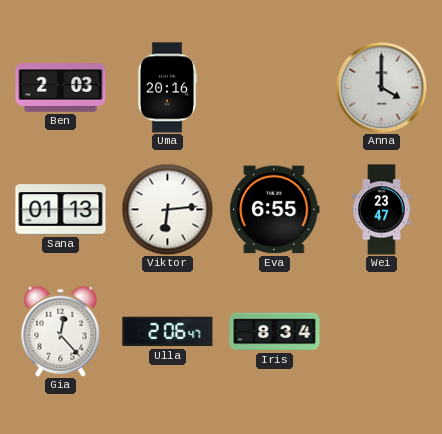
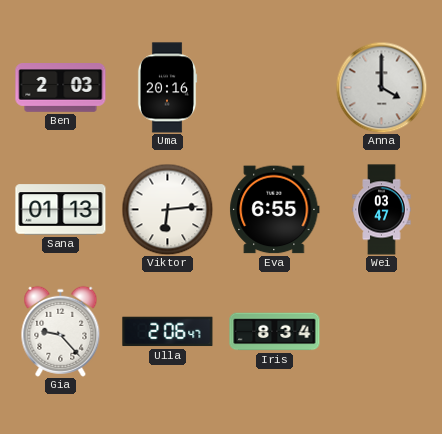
Wei: 23:47 -> 03:47 (382, 210)
Gia: 12:23 -> 9:23 (61, 331)
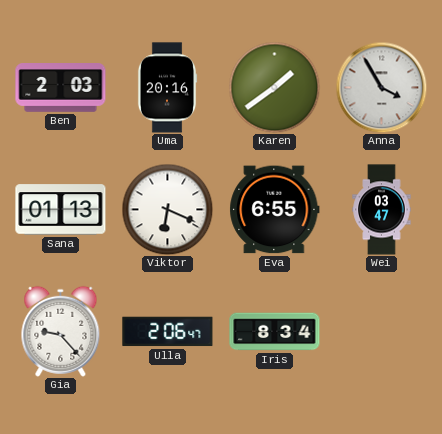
Karen: none -> 1:39 (274, 87)
Anna: 4:00 -> 3:55 (381, 87)
Viktor: 6:14 -> 6:19 (167, 209)
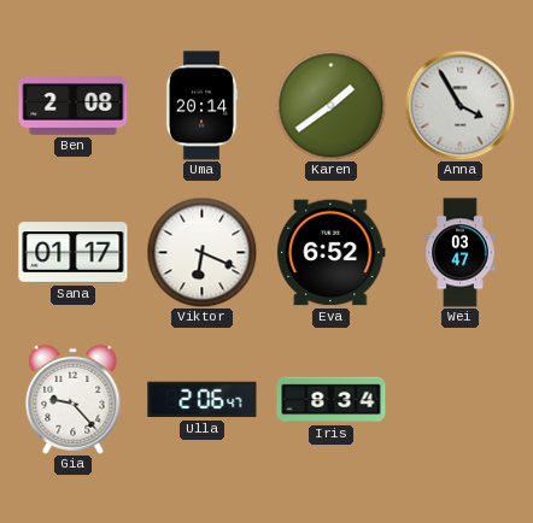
Ben: 2:03 -> 2:08 (74, 106)
Uma: 20:16 -> 20:14 (201, 106)
Sana: 01:13 -> 01:17 (74, 253)
Eva: 6:55 -> 6:52 (332, 253)
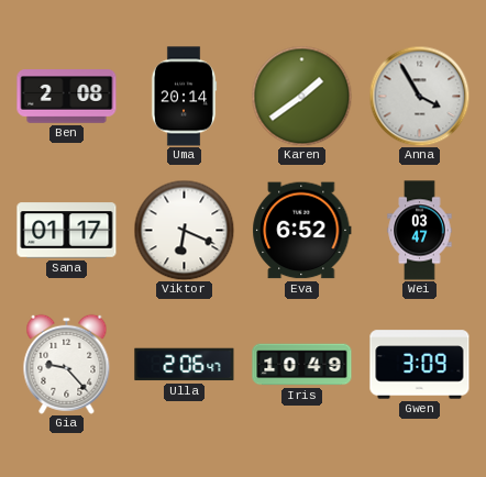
Iris: 8:34 -> 10:49 (302, 365)
Gwen: none -> 3:09 (420, 365)
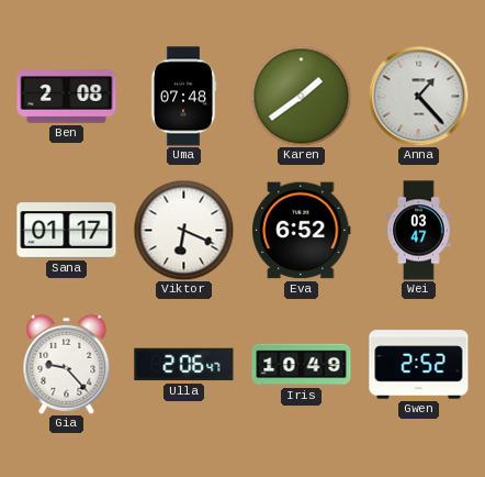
Uma: 20:14 -> 07:48 (183, 97)
Anna: 3:55 -> 1:23 (418, 96)
Gwen: 3:09 -> 2:52 (419, 365)
